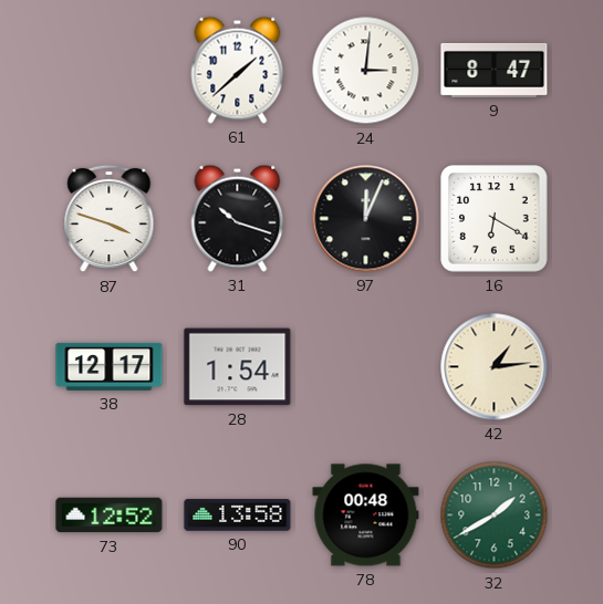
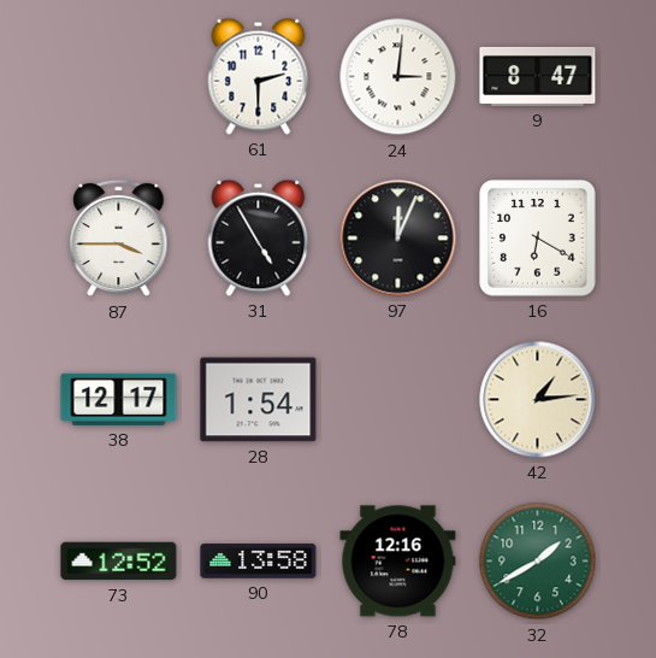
61: 1:38 -> 2:30 (259, 76)
87: 3:48 -> 3:45 (119, 239)
31: 10:18 -> 4:55 (259, 237)
78: 00:48 -> 12:16 (398, 562)
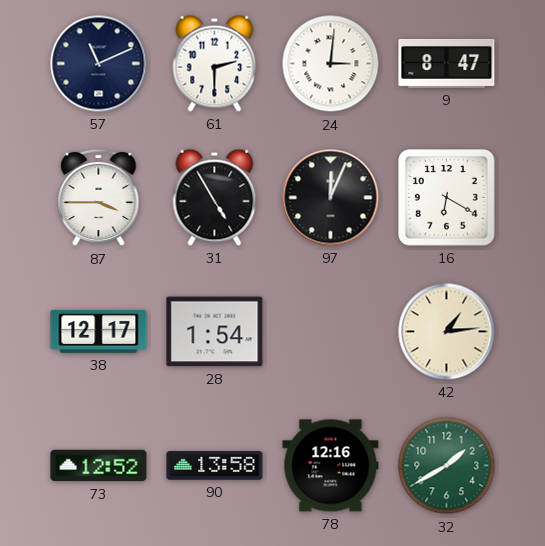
57: none -> 11:11 (99, 64)
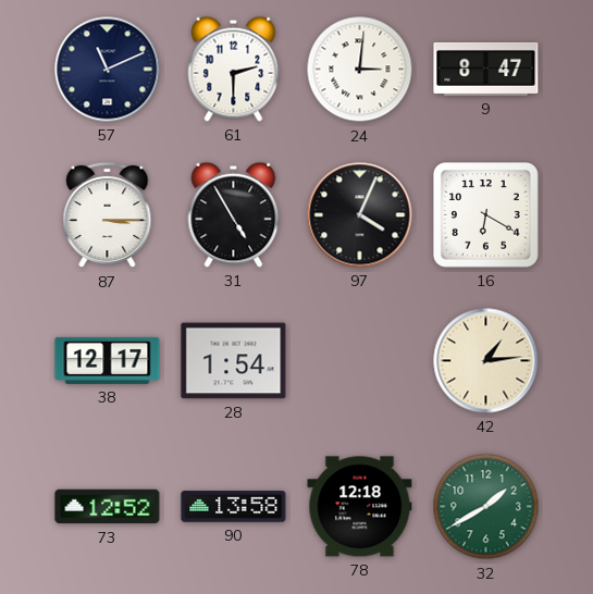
87: 3:45 -> 3:15 (108, 215)
97: 12:04 -> 4:04 (360, 215)
78: 12:16 -> 12:18 (360, 507)
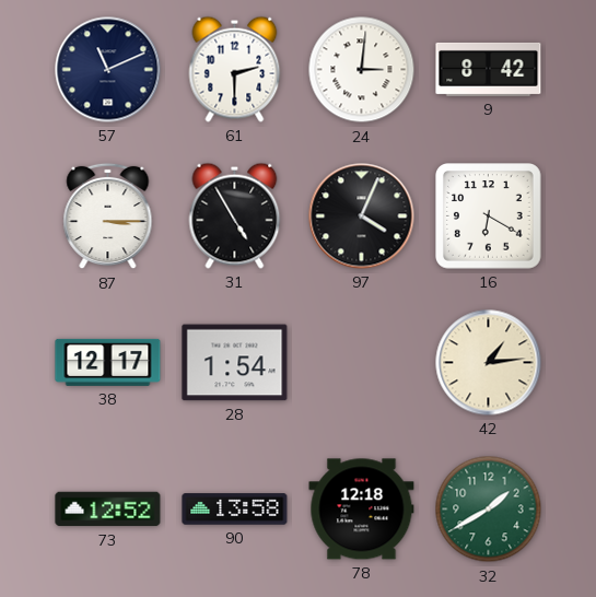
9: 8:47 -> 8:42 (489, 69)
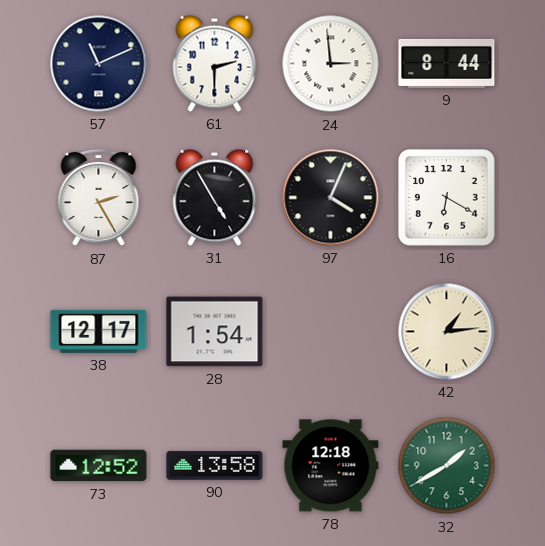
24: 3:01 -> 2:59 (331, 64)
9: 8:42 -> 8:44 (447, 63)
87: 3:15 -> 2:25 (99, 198)
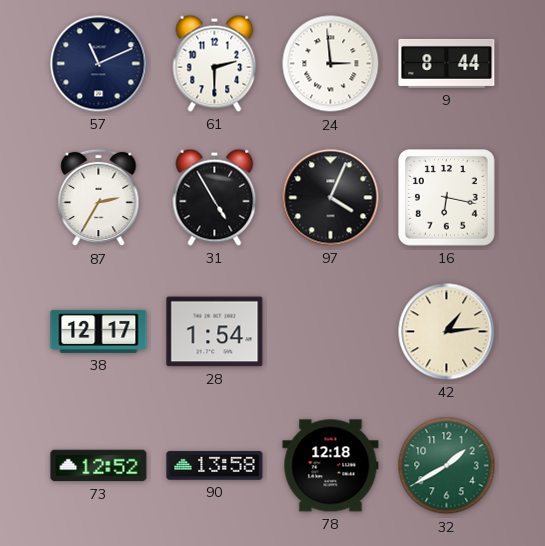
87: 2:25 -> 2:35 (99, 198)
16: 6:20 -> 6:17 (447, 198)
